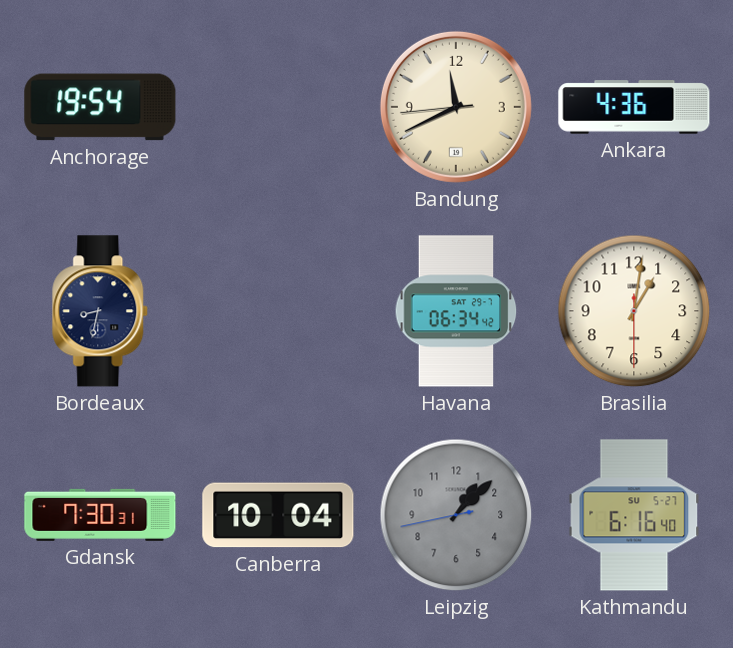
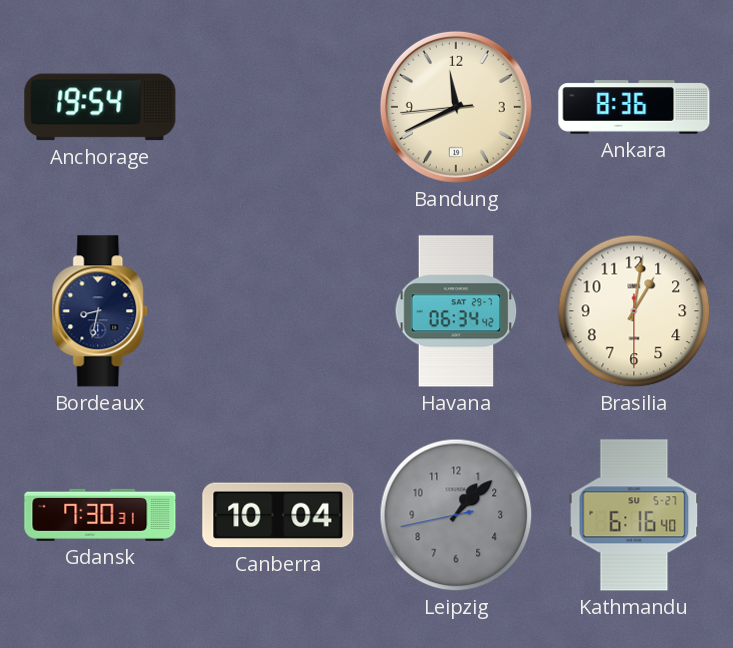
Ankara: 4:36 -> 8:36 (634, 107)
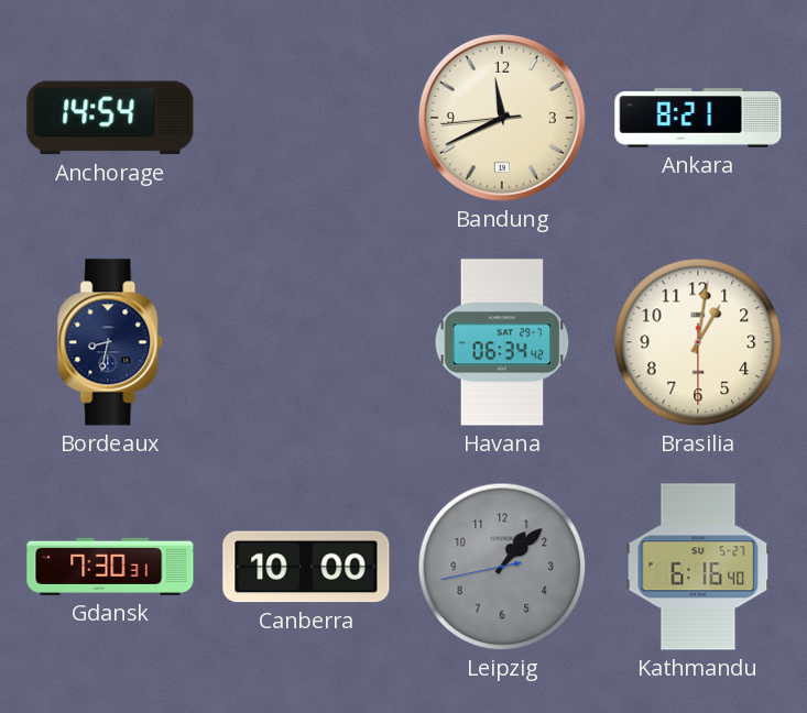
Anchorage: 19:54 -> 14:54 (110, 118)
Ankara: 8:36 -> 8:21 (698, 118)
Canberra: 10:04 -> 10:00 (306, 567)
